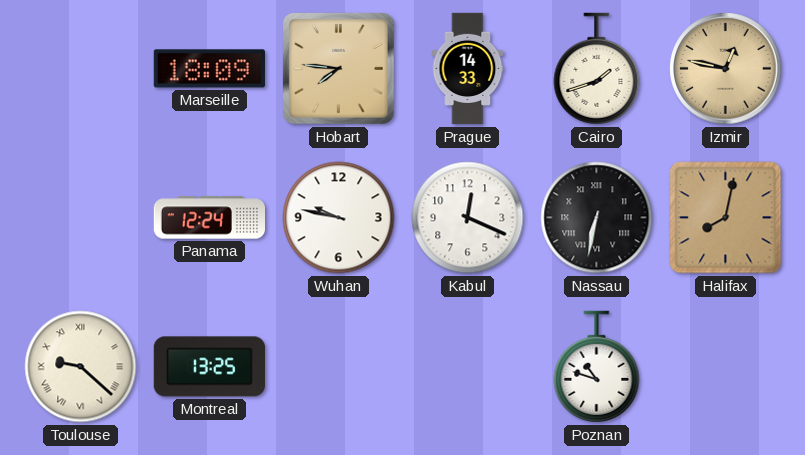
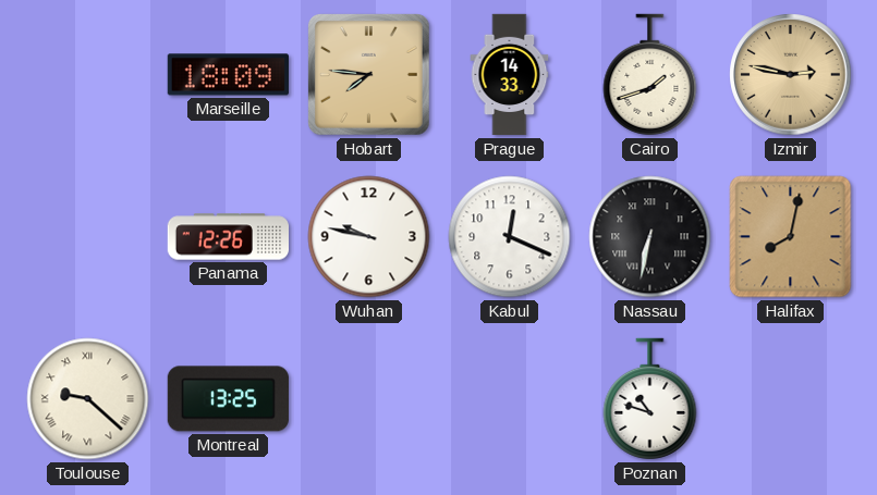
Izmir: 12:47 -> 2:47 (791, 75)
Panama: 12:24 -> 12:26 (228, 237)
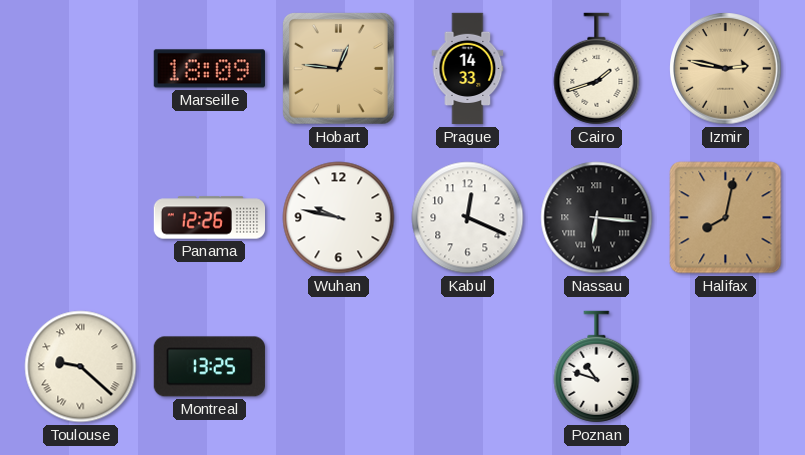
Hobart: 7:46 -> 12:46 (339, 69)
Nassau: 6:32 -> 6:16 (597, 218)
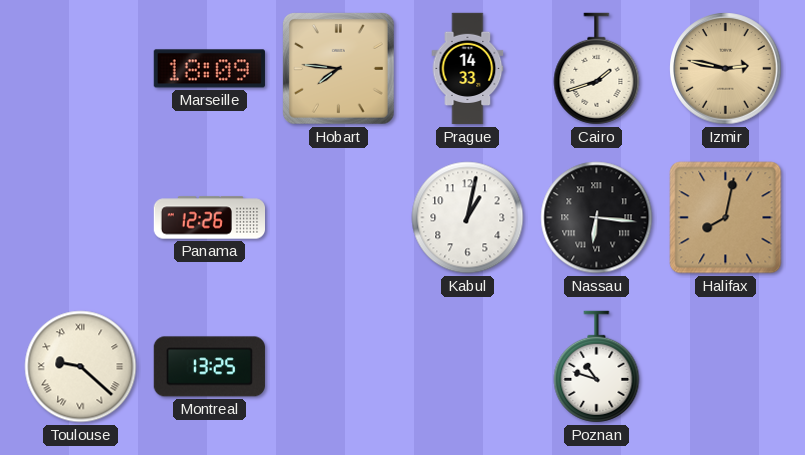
Hobart: 12:46 -> 7:46 (339, 69)
Wuhan: 9:47 -> none (339, 218)
Kabul: 12:19 -> 1:02 (468, 218)
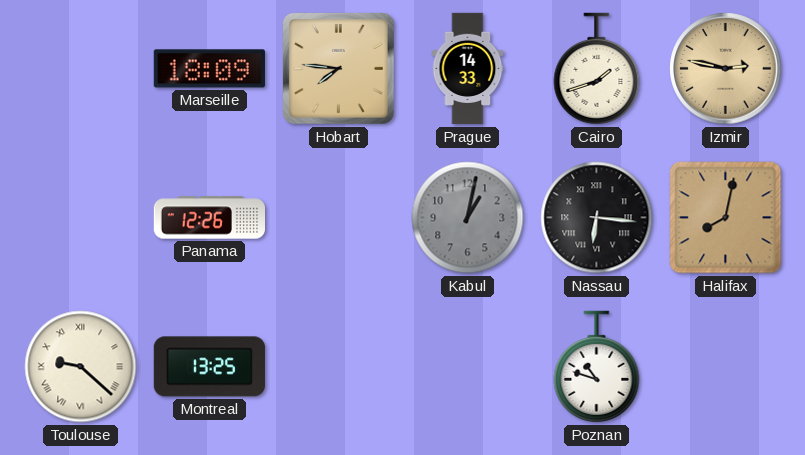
Kabul dial: white -> grey (468, 218)
